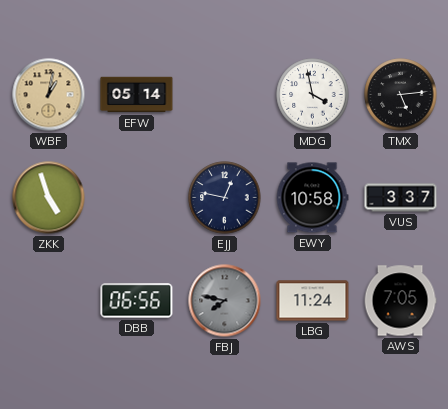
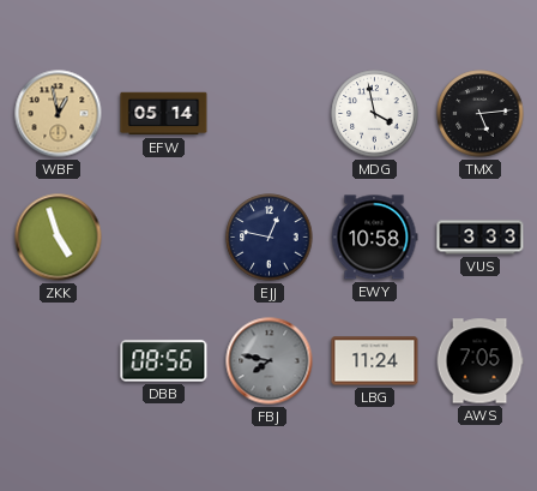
WBF: 1:02 -> 12:58 (59, 114)
VUS: 3:37 -> 3:33 (481, 238)
DBB: 06:56 -> 08:56 (164, 361)
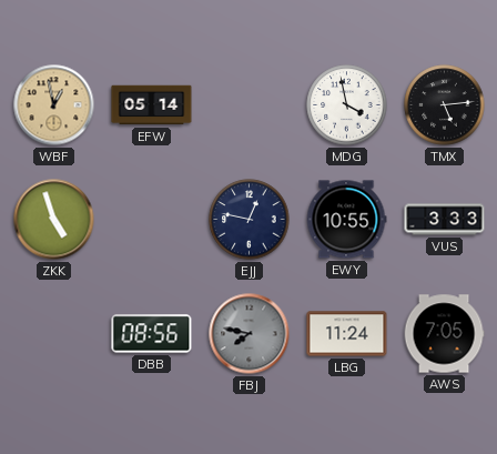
EWY: 10:58 -> 10:55 (346, 220)
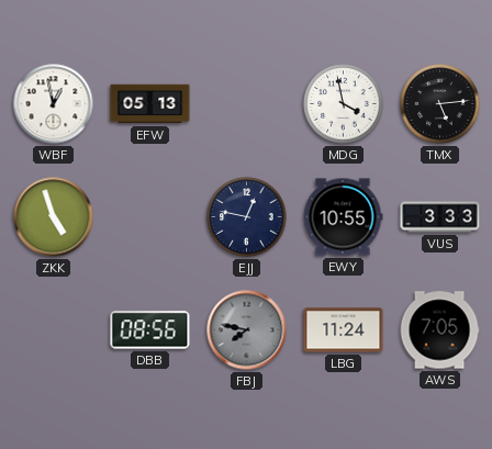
WBF dial: champagne -> white (54, 104)
EFW: 05:14 -> 05:13 (150, 104)
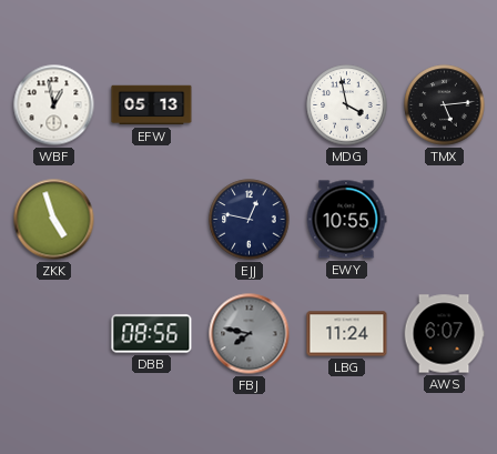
VUS: 3:33 -> none (440, 217)
AWS: 7:05 -> 6:07 (444, 334)
